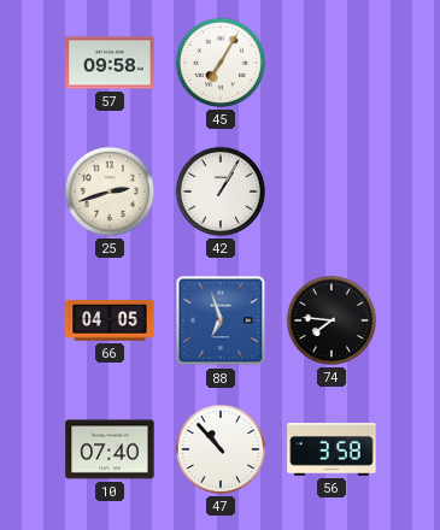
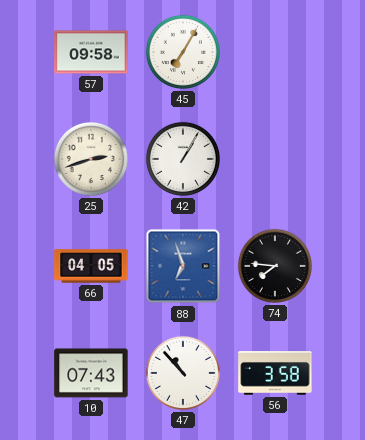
10: 07:40 -> 07:43 (91, 373)
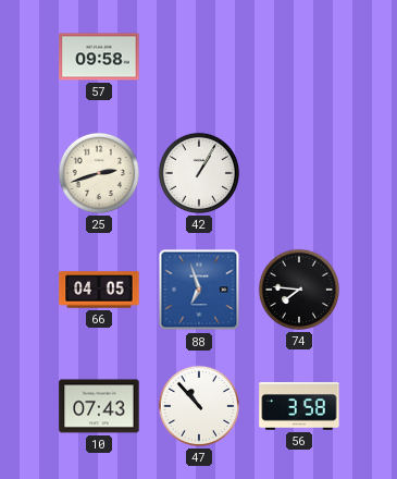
45: 7:05 -> none (183, 52)
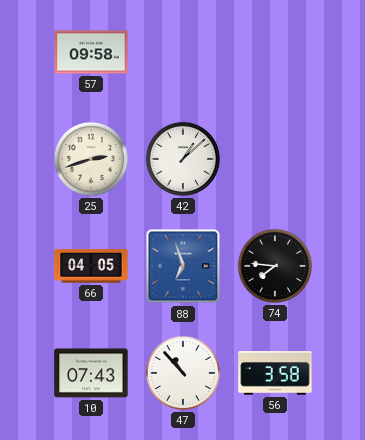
42: 1:05 -> 1:08 (183, 159)
